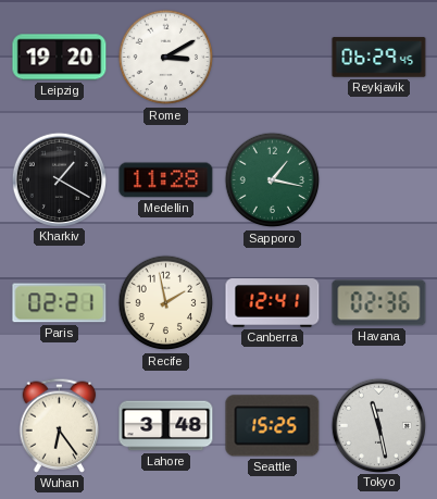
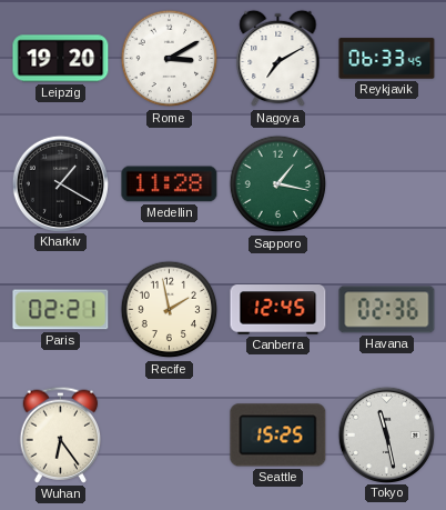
Nagoya: none -> 7:10 (278, 59)
Reykjavik: 06:29 -> 06:33 (387, 59)
Canberra: 12:41 -> 12:45 (278, 310)
Lahore: 3:48 -> none (166, 426)
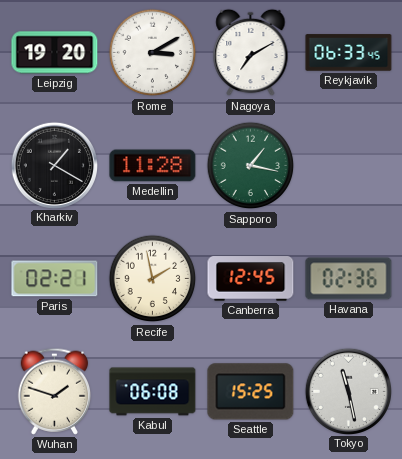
Wuhan: 6:24 -> 1:48 (55, 391)
Kabul: none -> 06:08 (153, 392)
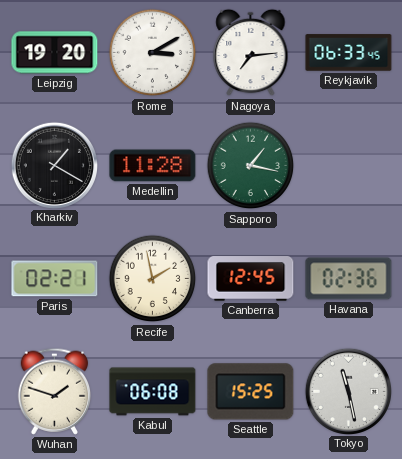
Nagoya: 7:10 -> 7:14 (251, 53)
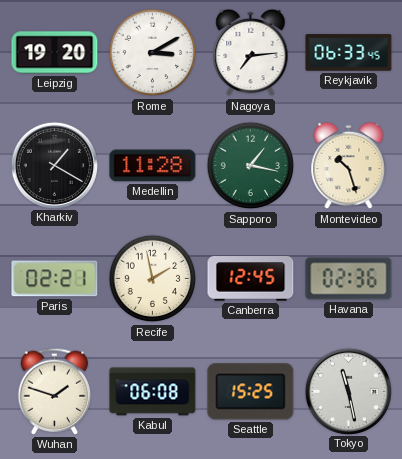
Montevideo: none -> 10:27 (349, 166)
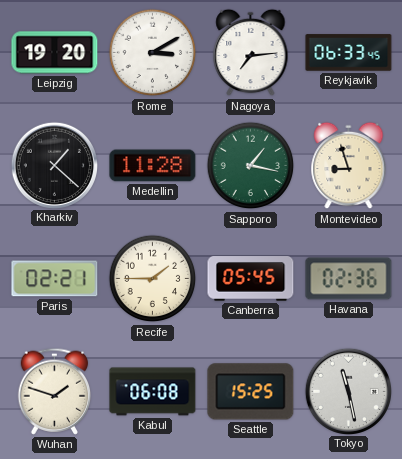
Kharkiv: 1:20 -> 1:22 (54, 165)
Montevideo: 10:27 -> 8:57 (349, 166)
Recife: 1:58 -> 1:45 (153, 279)
Canberra: 12:45 -> 05:45 (251, 279)
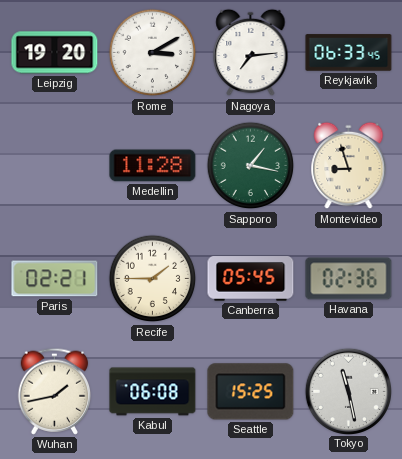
Kharkiv: 1:22 -> none (54, 165)
Wuhan: 1:48 -> 1:43 (55, 391)
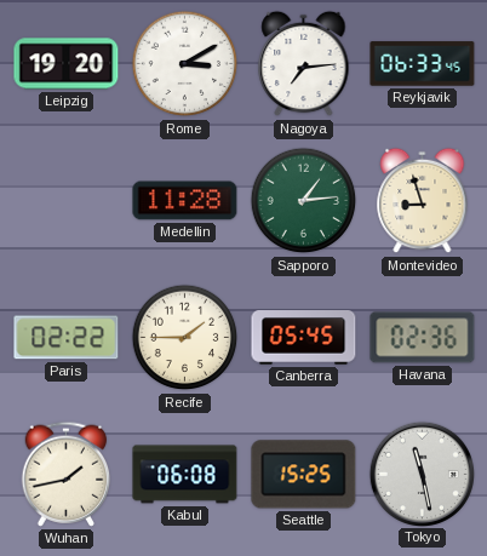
Sapporo: 1:17 -> 1:14 (304, 201)
Paris: 02:21 -> 02:22 (67, 338)
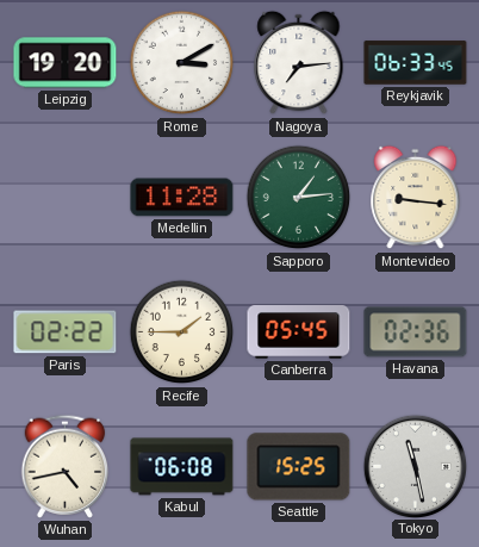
Montevideo: 8:57 -> 9:16 (416, 198)
Wuhan: 1:43 -> 4:43 (66, 466)
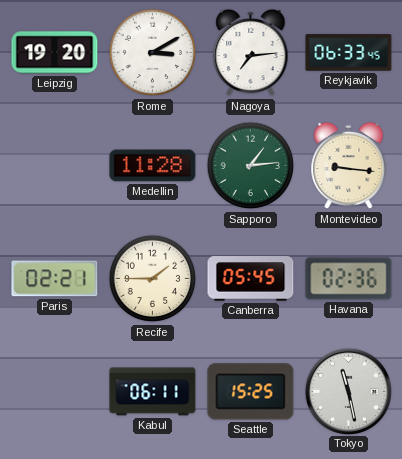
Paris: 02:22 -> 02:21 (55, 279)
Wuhan: 4:43 -> none (66, 466)
Kabul: 06:08 -> 06:11 (153, 392)
